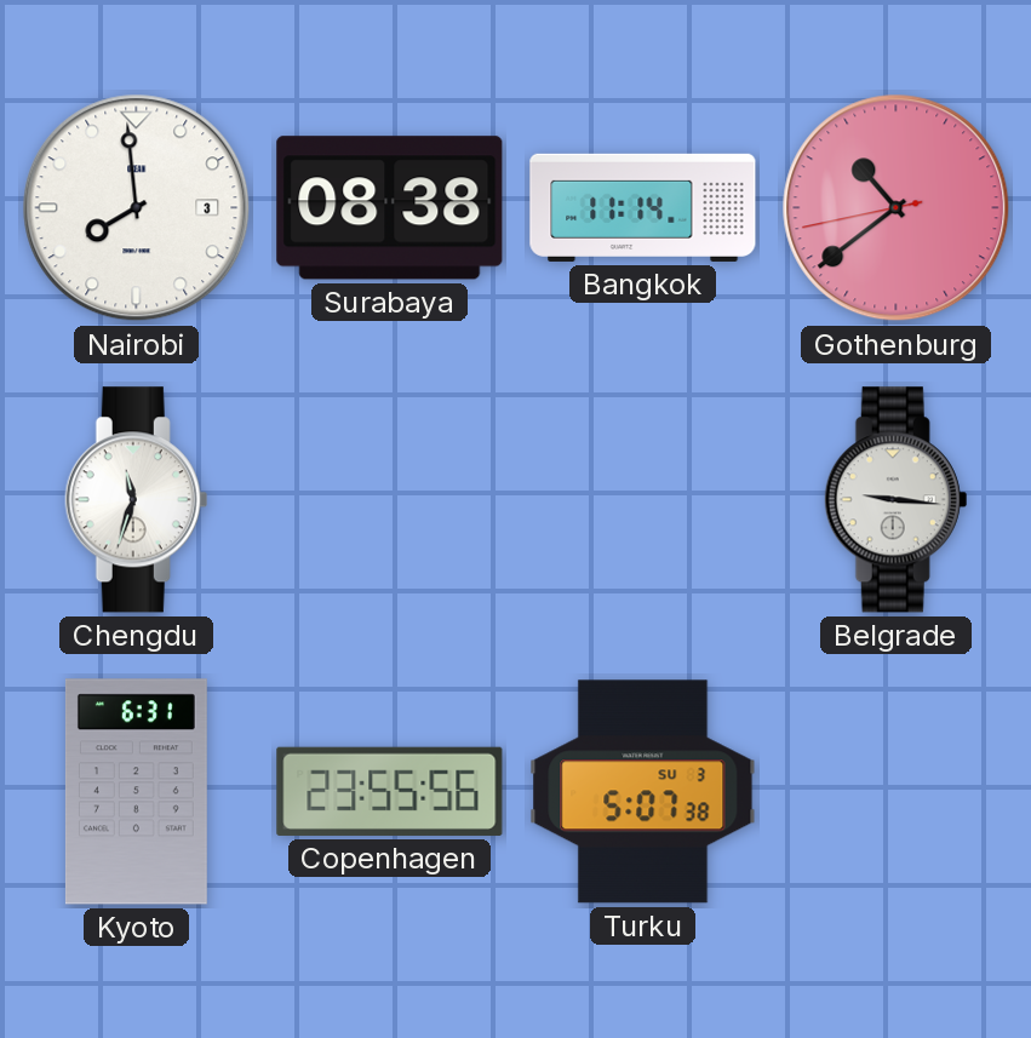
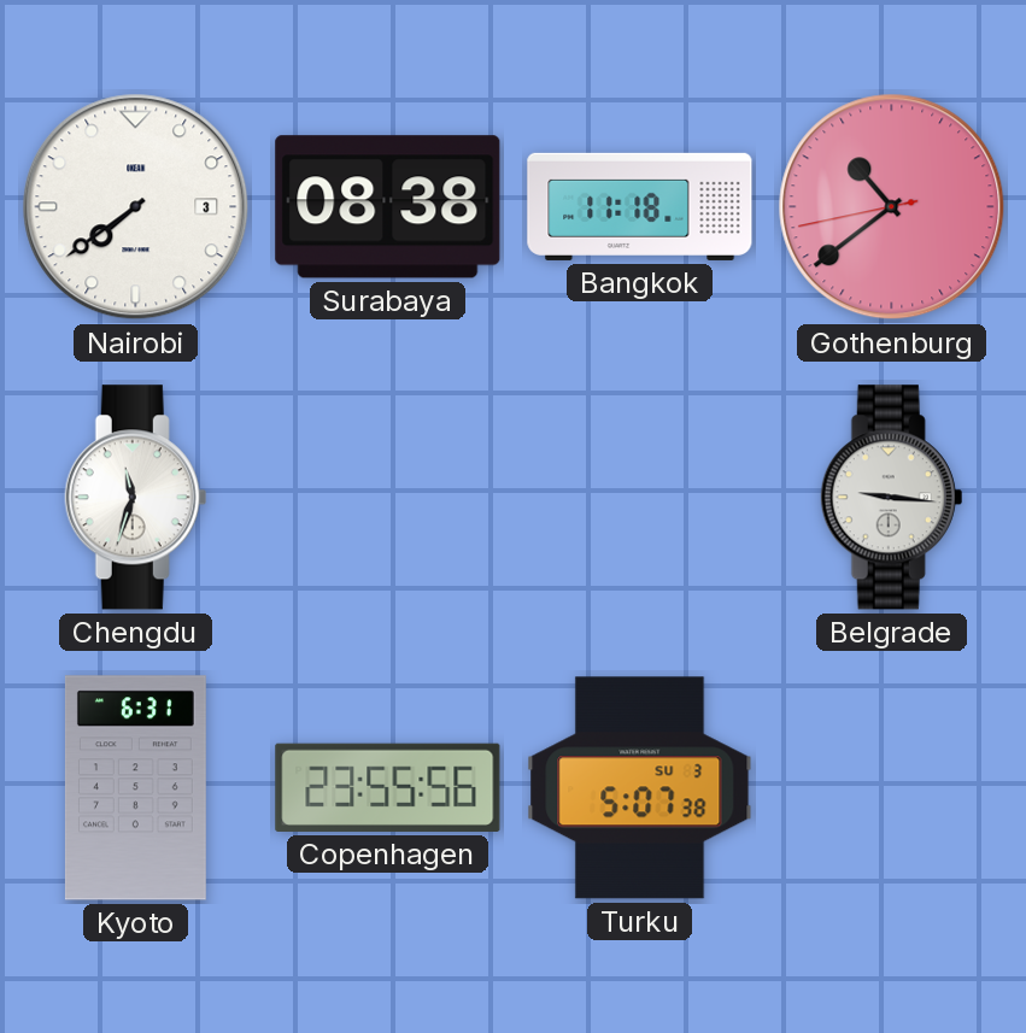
Nairobi: 7:59 -> 7:39 (136, 207)
Bangkok: 11:14 -> 11:18 (640, 206)
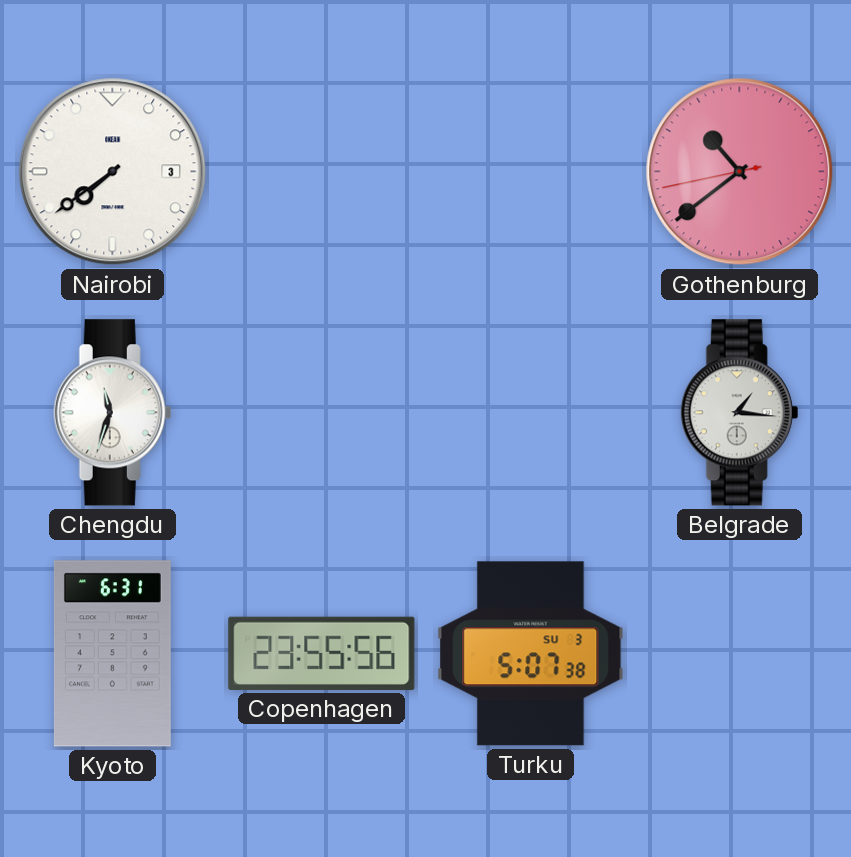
Surabaya: 08:38 -> none (388, 207)
Bangkok: 11:18 -> none (640, 206)
Belgrade: 9:16 -> 1:16 (740, 413)
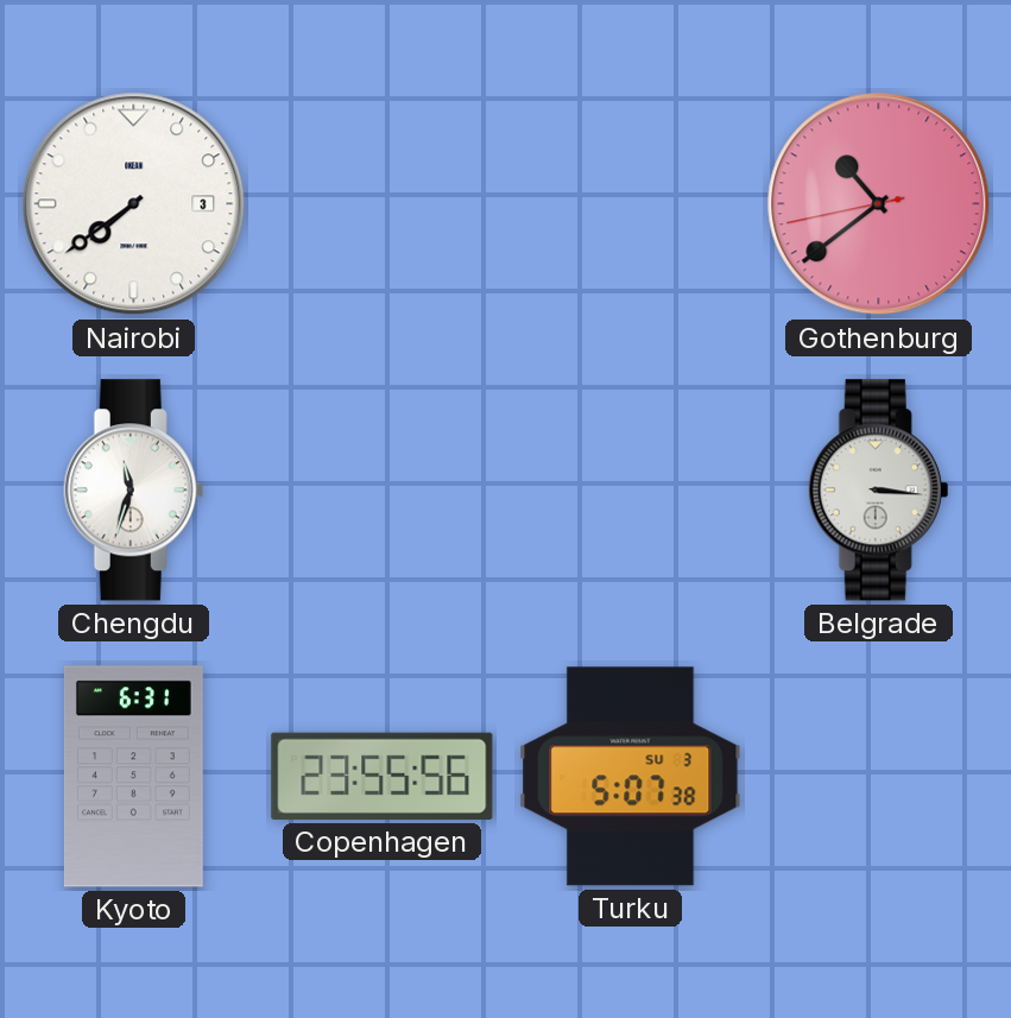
Belgrade: 1:16 -> 3:16 (879, 491)
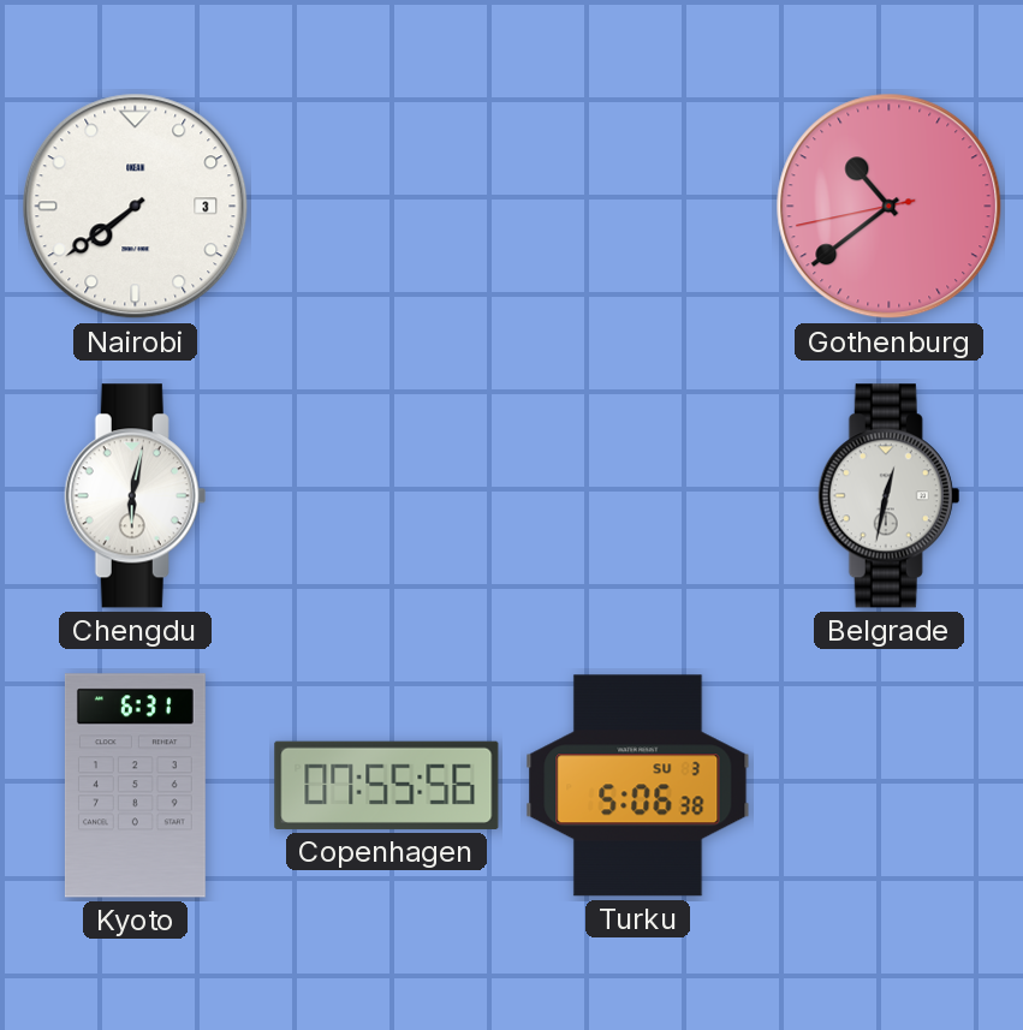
Chengdu: 11:33 -> 6:02 (136, 496)
Belgrade: 3:16 -> 12:32 (890, 496)
Copenhagen: 23:55 -> 07:55 (387, 785)
Turku: 5:07 -> 5:06 (638, 786)
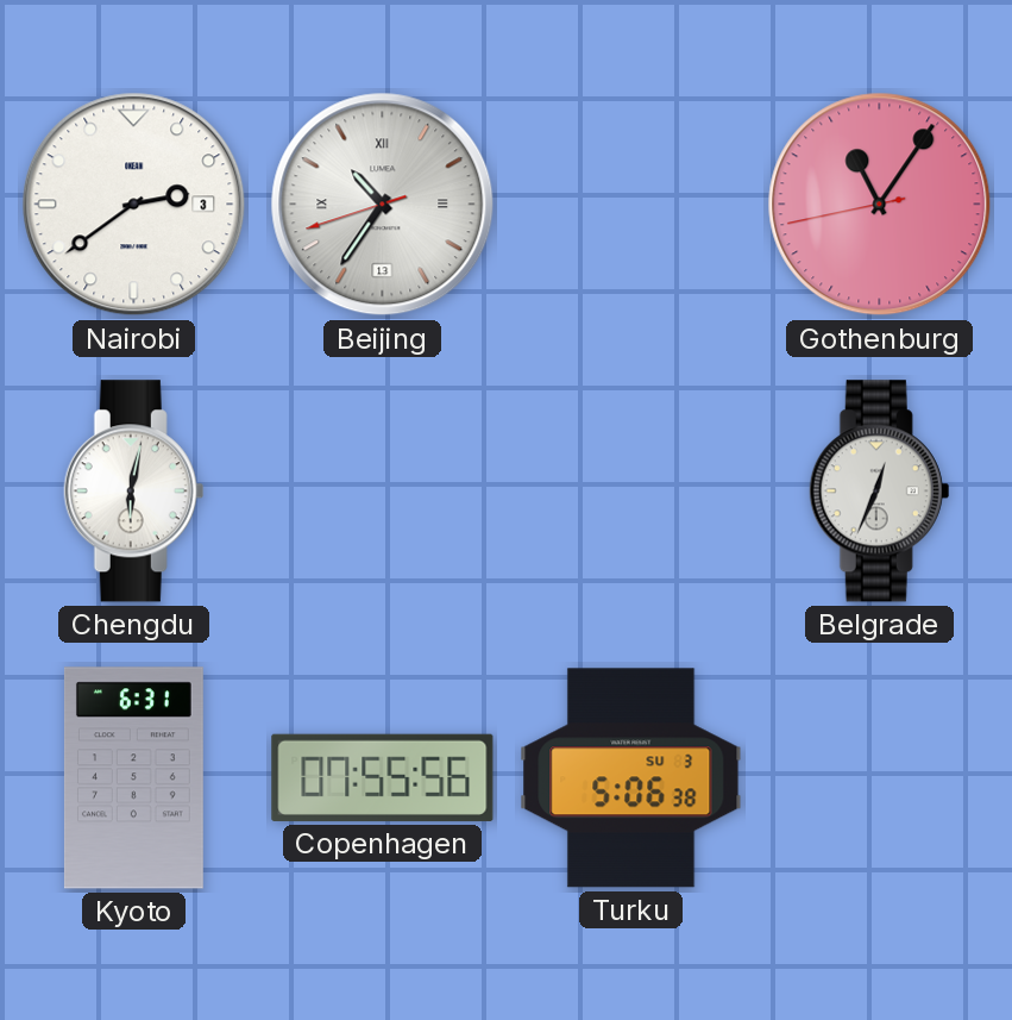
Nairobi: 7:39 -> 2:39 (134, 205)
Beijing: none -> 10:35 (383, 205)
Gothenburg: 10:38 -> 11:05 (880, 205)
Belgrade: 12:32 -> 12:34 (880, 492)
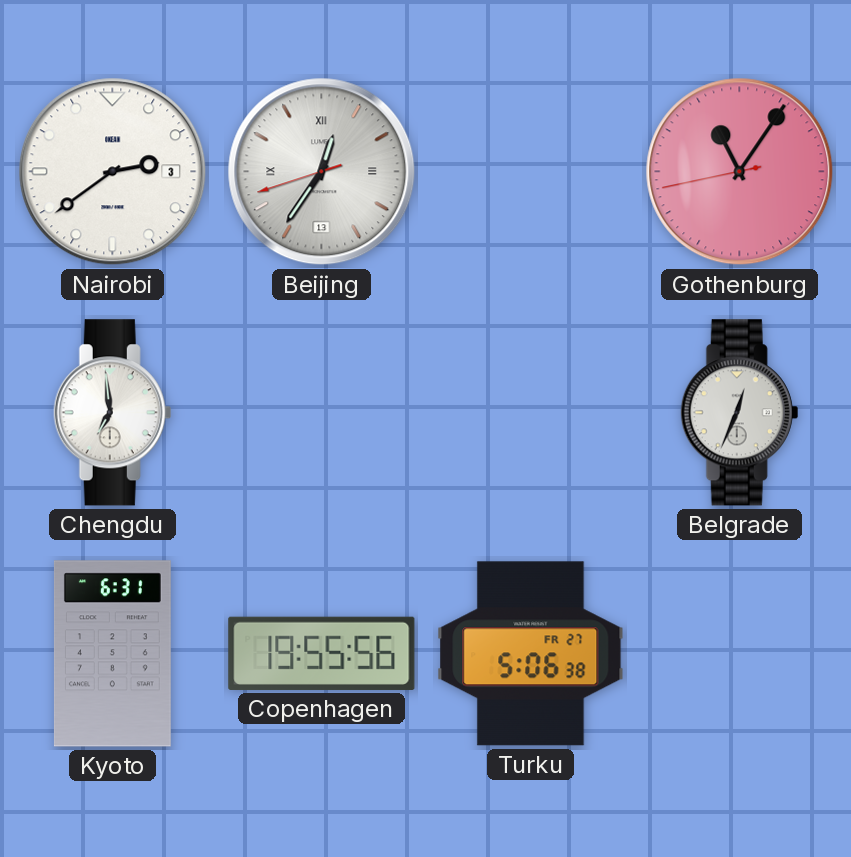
Beijing: 10:35 -> 12:35 (322, 172)
Chengdu: 6:02 -> 6:59 (113, 413)
Copenhagen: 07:55 -> 19:55 (322, 653)
Turku date: SU 3 -> FR 27 (531, 654)
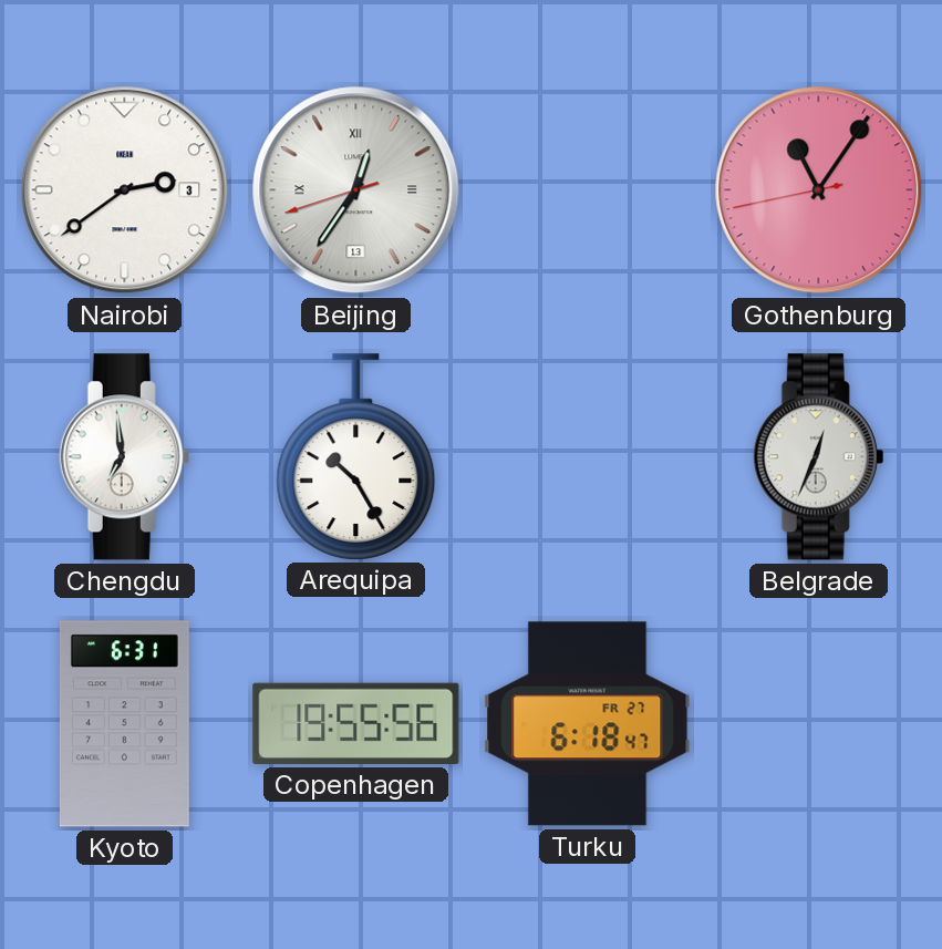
Arequipa: none -> 10:25 (356, 456)
Turku: 5:06 -> 6:18 (588, 724)
